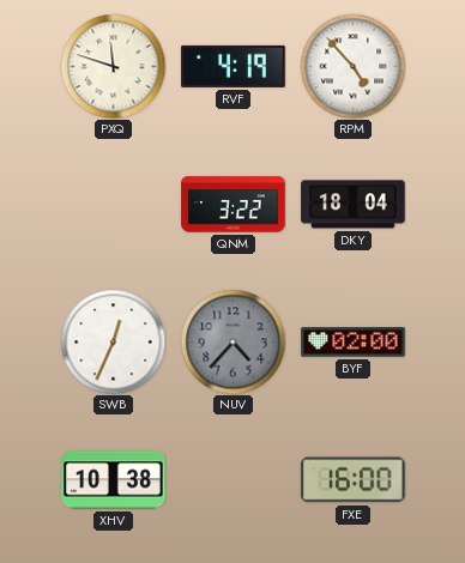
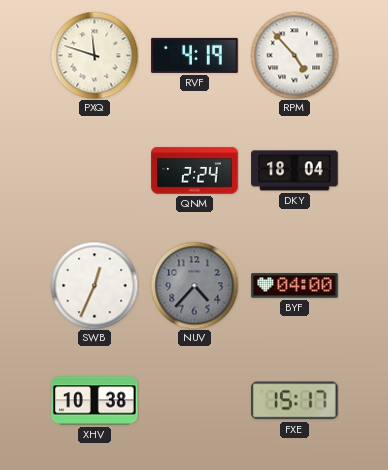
QNM: 3:22 -> 2:24 (195, 171)
BYF: 02:00 -> 04:00 (295, 286)
FXE: 16:00 -> 15:17 (295, 401)
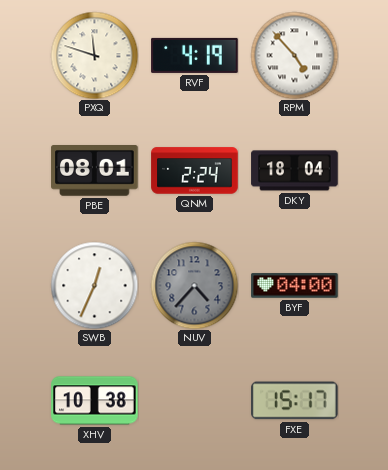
PBE: none -> 08:01 (95, 171)
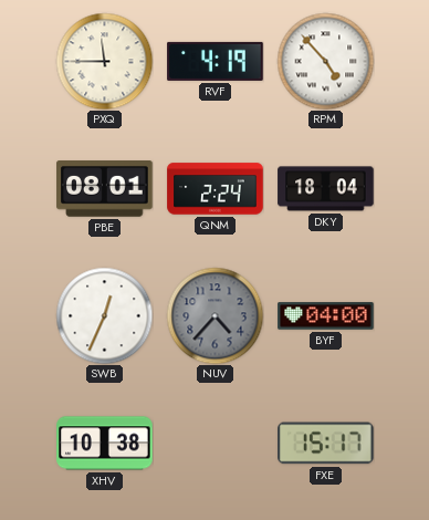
PXQ: 11:48 -> 11:45 (104, 61)
